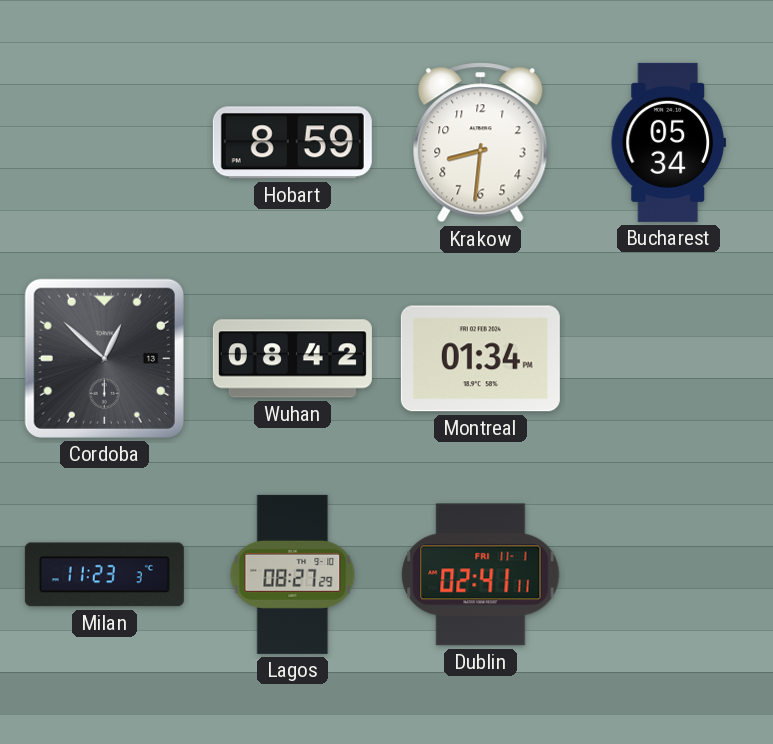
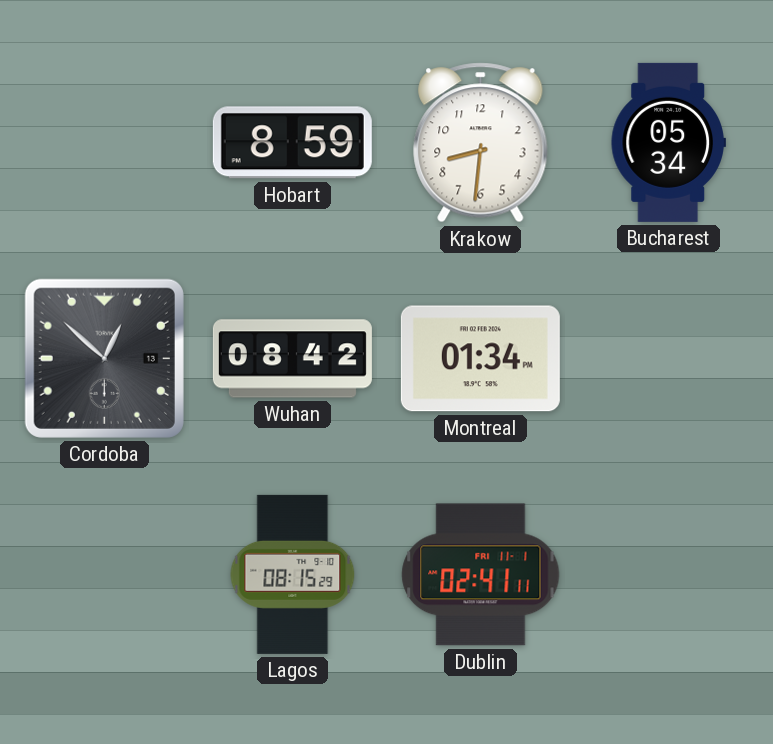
Milan: 11:23 -> none (104, 575)
Lagos: 08:27 -> 08:15 (293, 574)
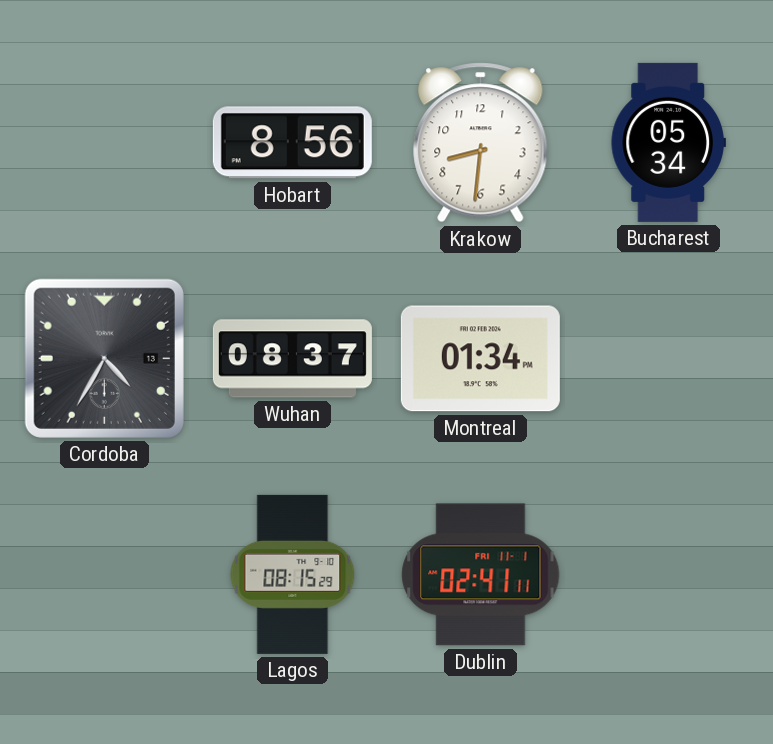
Hobart: 8:59 -> 8:56 (292, 143)
Cordoba: 12:52 -> 4:35 (104, 358)
Wuhan: 08:42 -> 08:37 (292, 359)
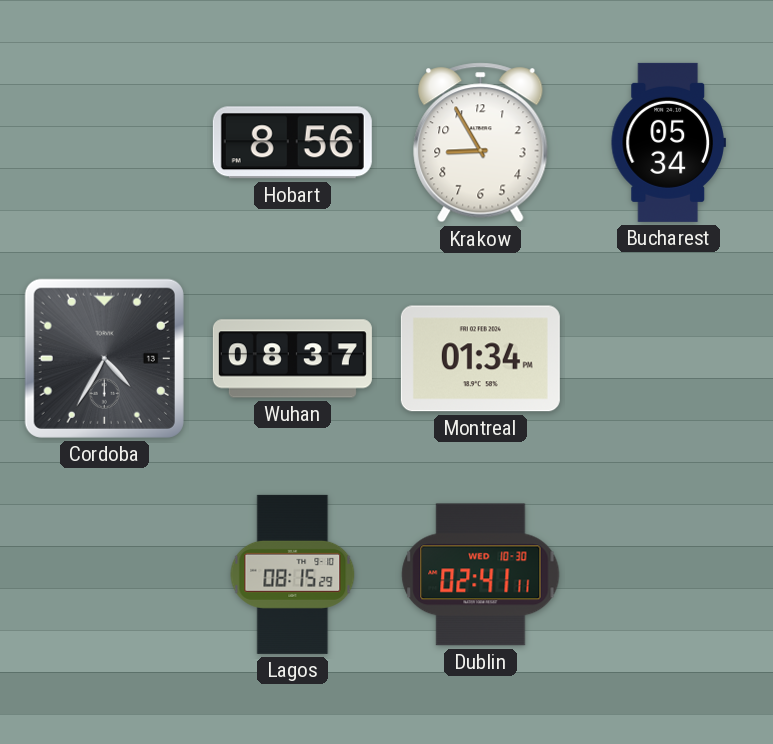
Krakow: 8:31 -> 8:55 (481, 143)
Dublin date: FRI 11-1 -> WED 10-30 (481, 575)
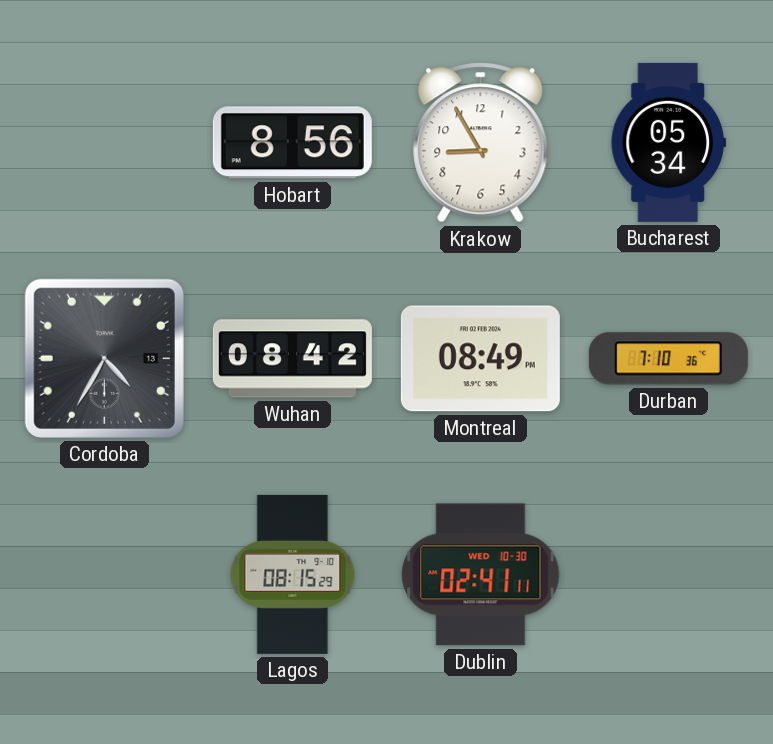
Wuhan: 08:37 -> 08:42 (292, 359)
Montreal: 01:34 -> 08:49 (480, 359)
Durban: none -> 7:10 (668, 359)
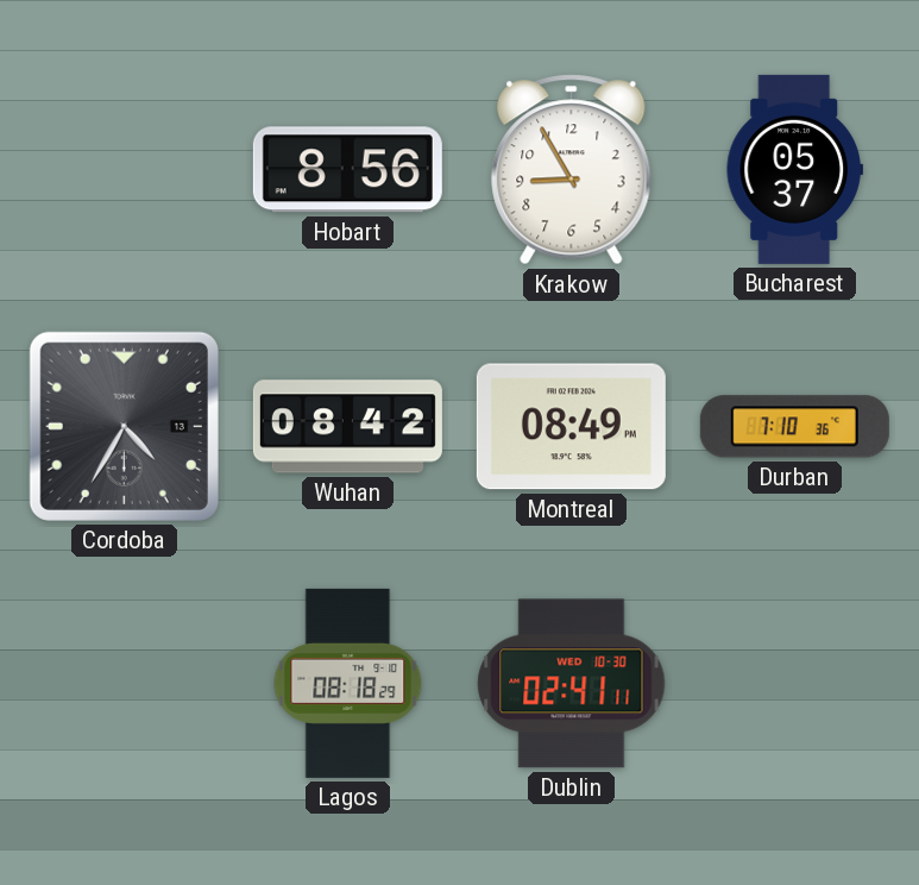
Bucharest: 05:34 -> 05:37 (794, 169)
Lagos: 08:15 -> 08:18 (348, 683)
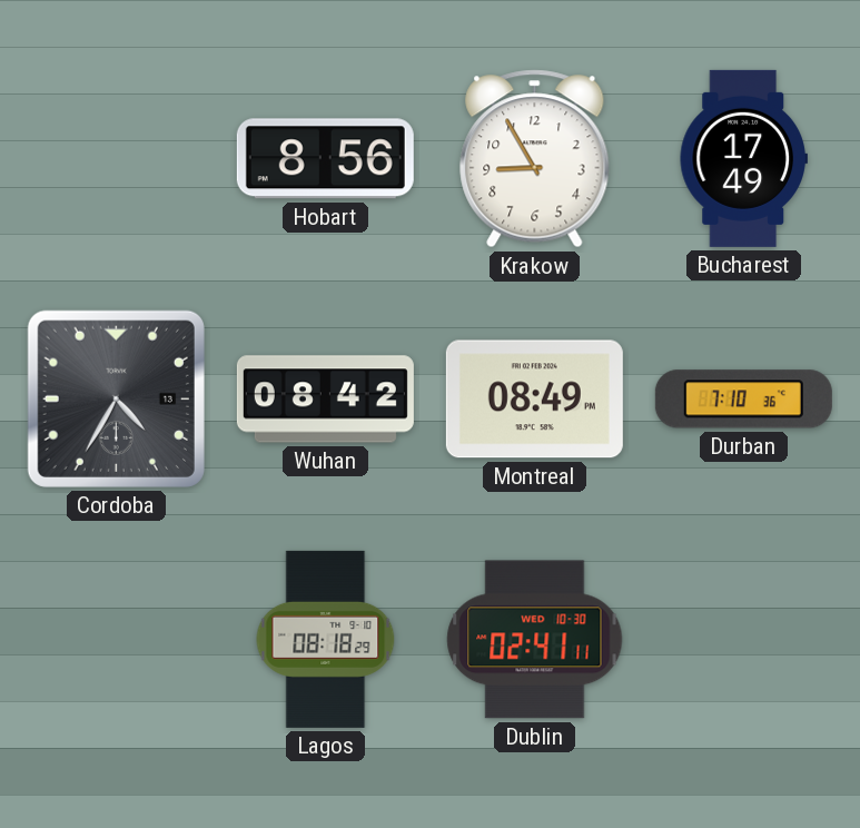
Bucharest: 05:37 -> 17:49 (743, 158)
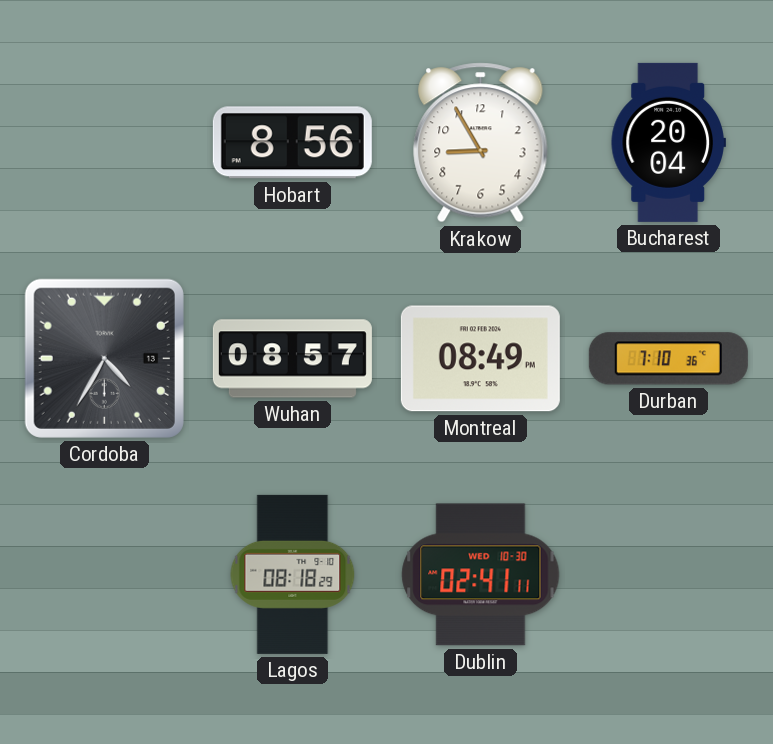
Bucharest: 17:49 -> 20:04 (668, 142)
Wuhan: 08:42 -> 08:57 (292, 359)
